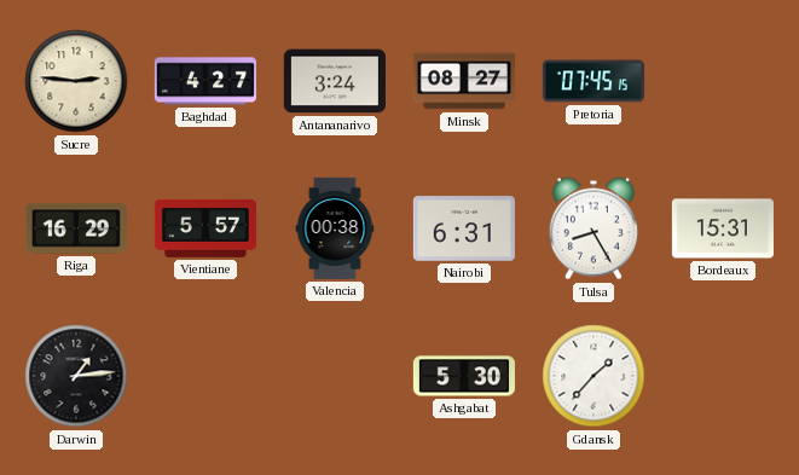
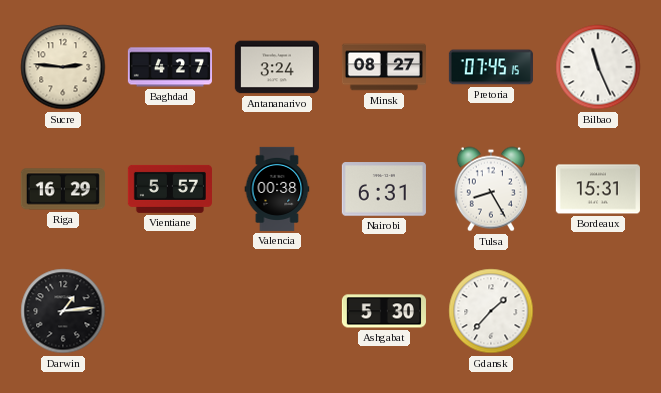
Bilbao: none -> 11:26 (598, 67)
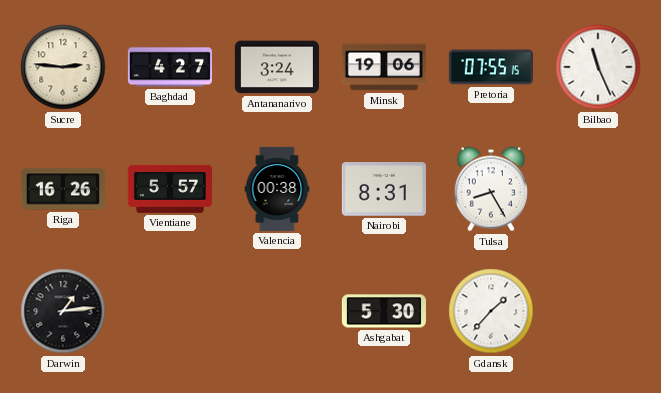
Minsk: 08:27 -> 19:06 (384, 67)
Pretoria: 07:45 -> 07:55 (491, 67)
Riga: 16:29 -> 16:26 (63, 189)
Nairobi: 6:31 -> 8:31 (384, 189)
Bordeaux: 15:31 -> none (598, 189)
